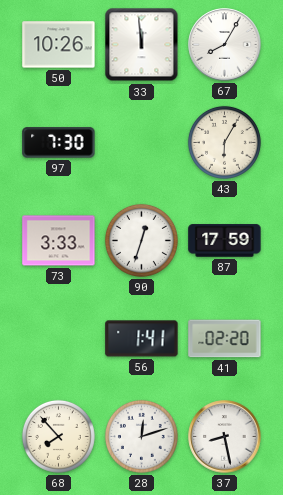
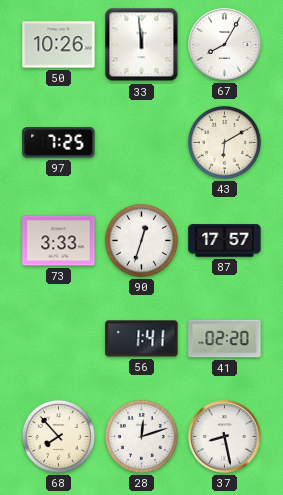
97: 7:30 -> 7:25 (59, 143)
43: 6:05 -> 6:10 (224, 142)
87: 17:59 -> 17:57 (225, 241)
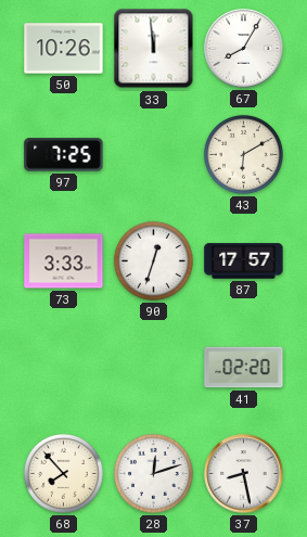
56: 1:41 -> none (142, 339)
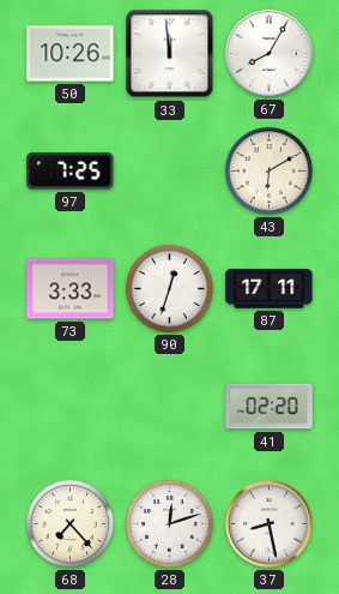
87: 17:57 -> 17:11 (270, 289)
68: 7:53 -> 7:23 (69, 523)
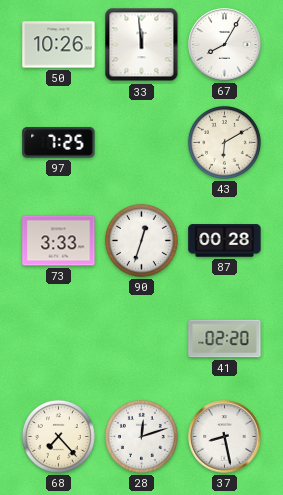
87: 17:11 -> 00:28 (225, 241)
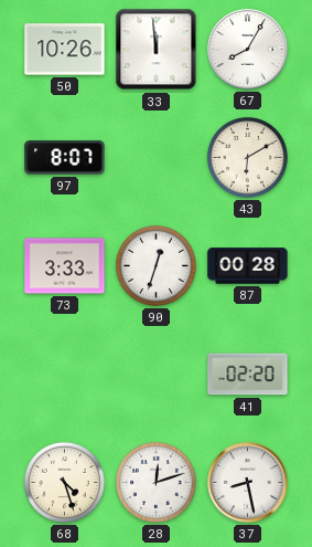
97: 7:25 -> 8:07 (65, 158)
68: 7:23 -> 4:27 (64, 482)
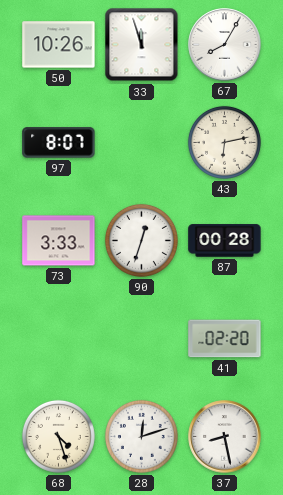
33: 11:59 -> 11:57 (142, 45)
43: 6:10 -> 6:13 (224, 142)
